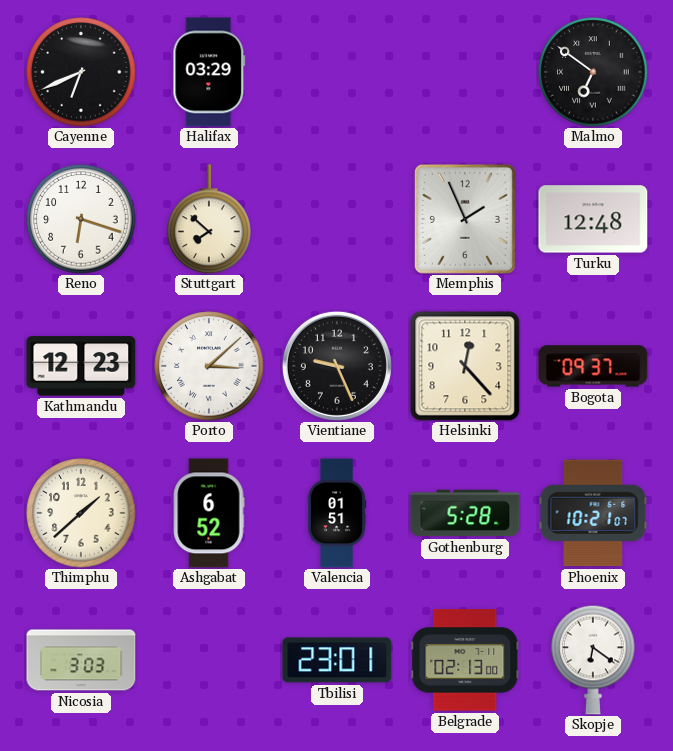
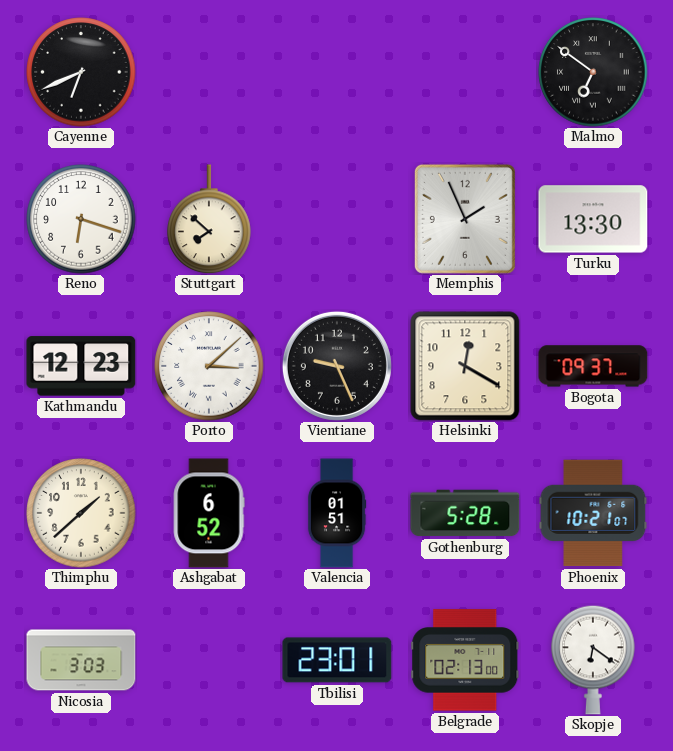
Halifax: 03:29 -> none (209, 72)
Turku: 12:48 -> 13:30 (593, 219)
Helsinki: 12:23 -> 12:20 (465, 366)
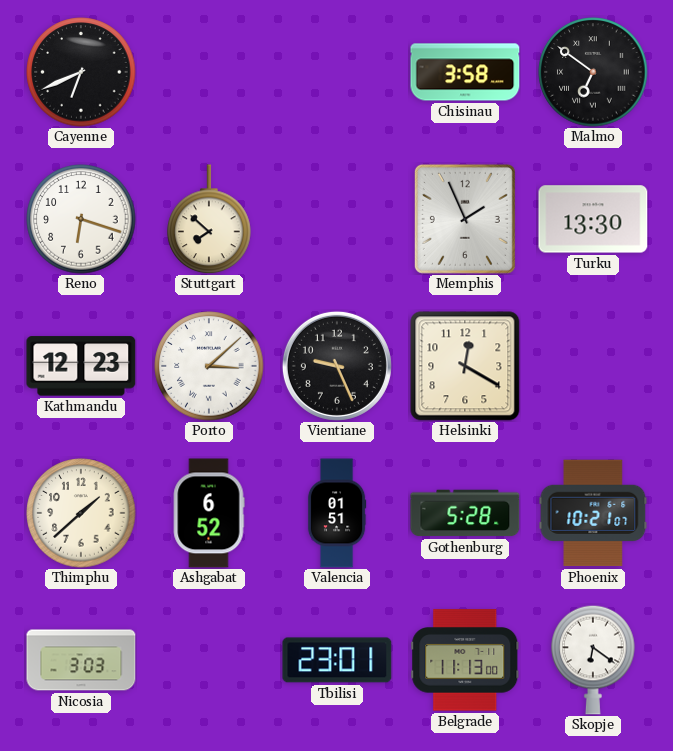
Chisinau: none -> 3:58 (465, 72)
Bogota: 09:37 -> none (593, 366)
Belgrade: 02:13 -> 11:13 (465, 660)
